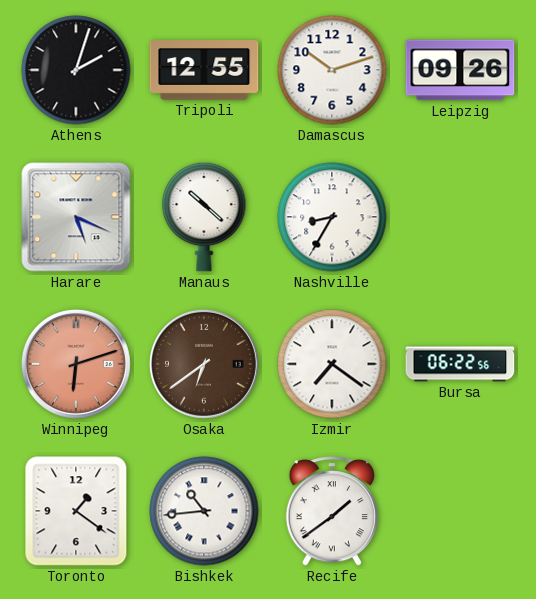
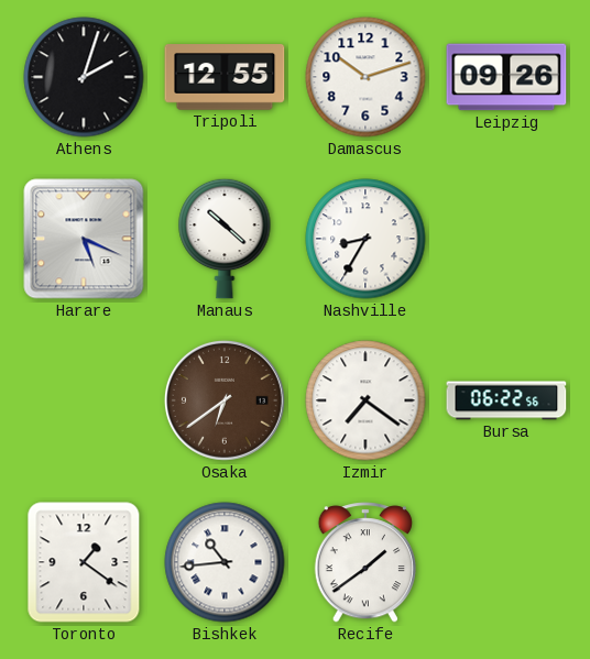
Winnipeg: 6:12 -> none (76, 364)
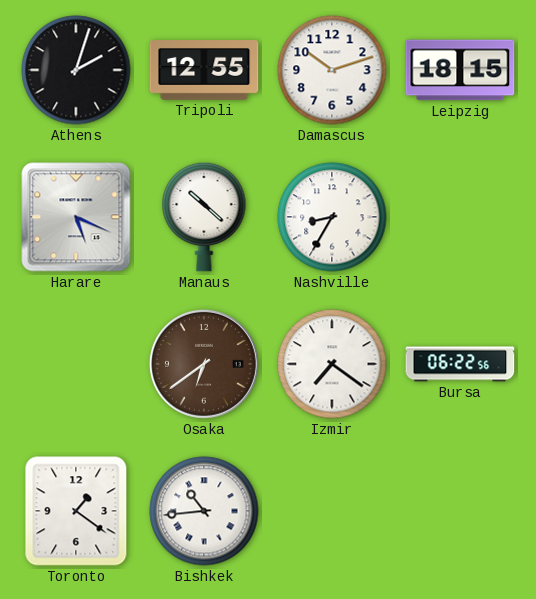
Leipzig: 09:26 -> 18:15 (460, 70)
Recife: 1:39 -> none (364, 562)
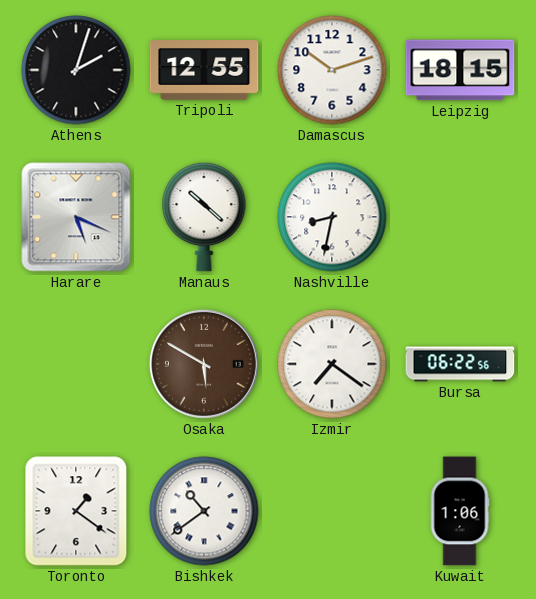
Nashville: 8:35 -> 8:32 (332, 217)
Osaka: 6:39 -> 5:50 (204, 364)
Bishkek: 10:44 -> 10:39 (204, 511)
Kuwait: none -> 1:06 (460, 511)
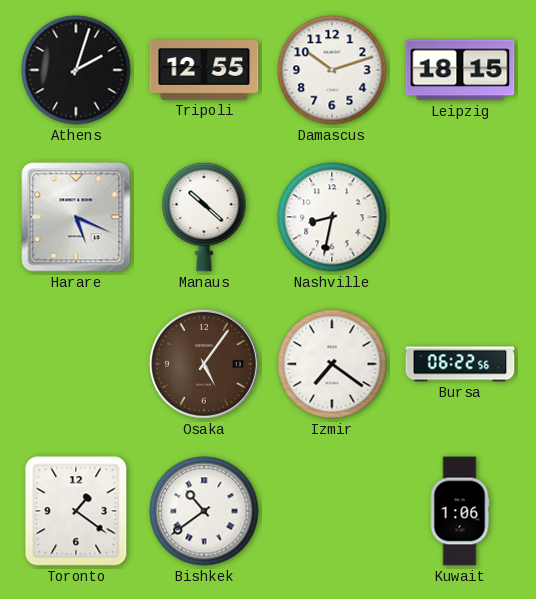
Osaka: 5:50 -> 5:06 (204, 364)
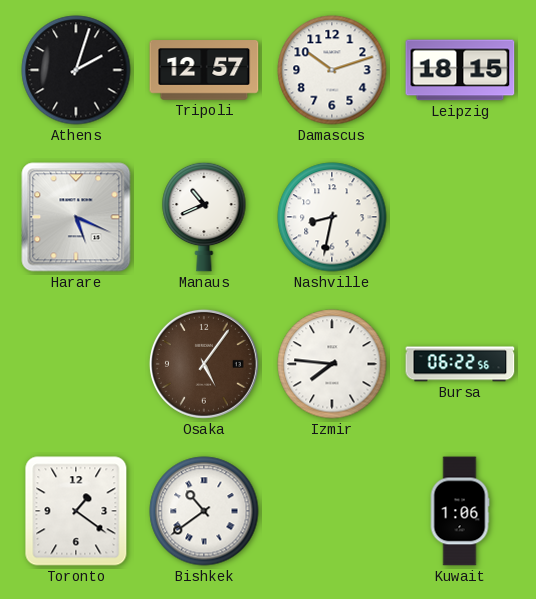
Tripoli: 12:55 -> 12:57 (204, 70)
Manaus: 10:22 -> 10:41 (204, 217)
Izmir: 7:21 -> 7:46 (332, 364)
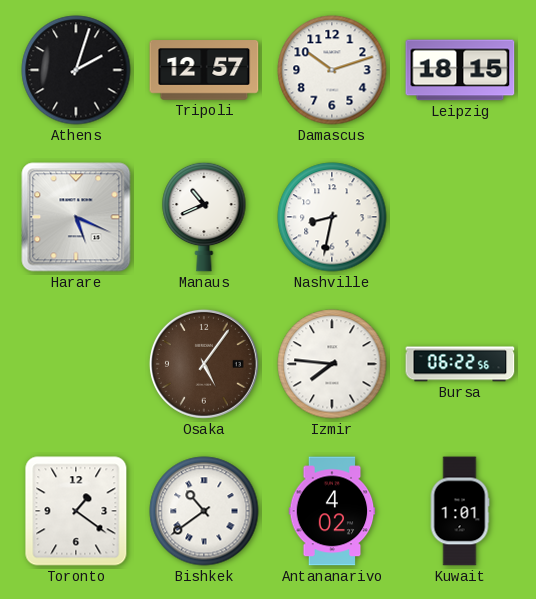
Antananarivo: none -> 4:02 (332, 511)
Kuwait: 1:06 -> 1:01 (460, 511)
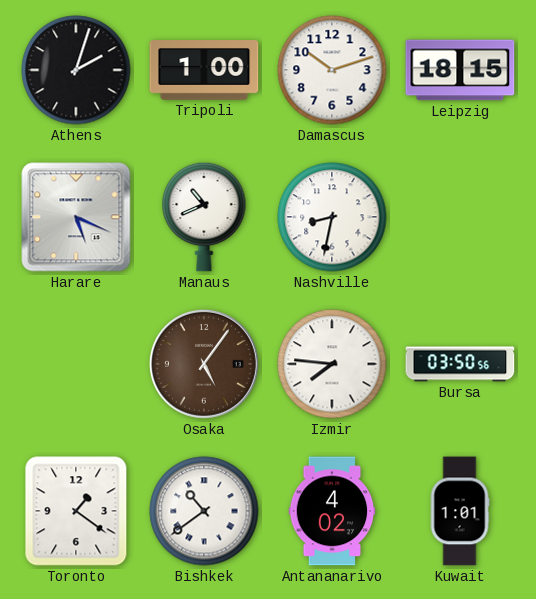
Tripoli: 12:57 -> 1:00 (204, 70)
Bursa: 06:22 -> 03:50 (460, 364)
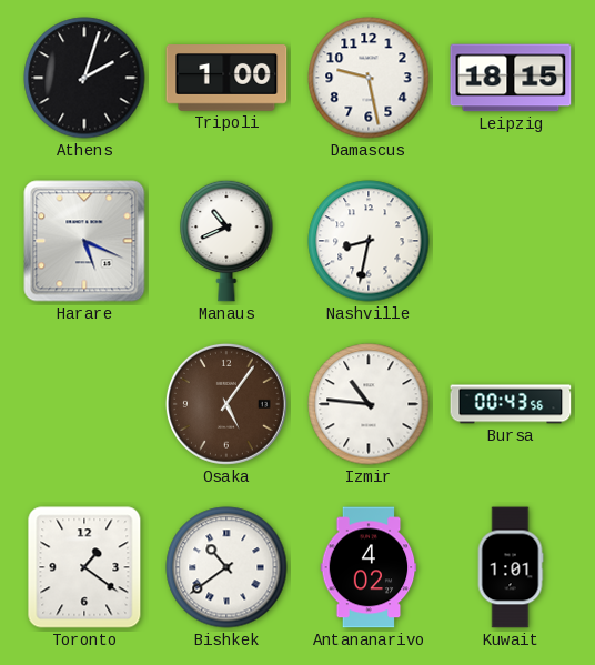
Damascus: 10:12 -> 9:28 (369, 78)
Izmir: 7:46 -> 10:46 (369, 404)
Bursa: 03:50 -> 00:43 (511, 404)
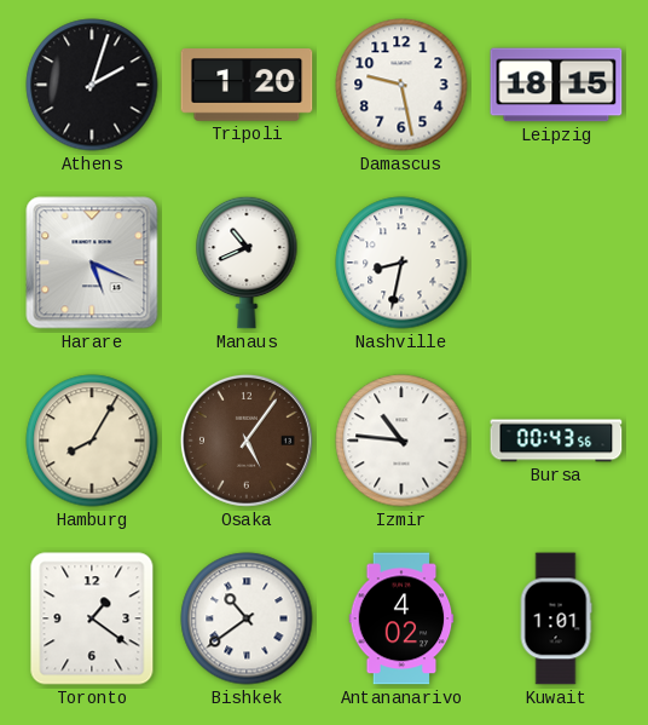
Tripoli: 1:00 -> 1:20 (247, 85)
Hamburg: none -> 8:05 (92, 441)
